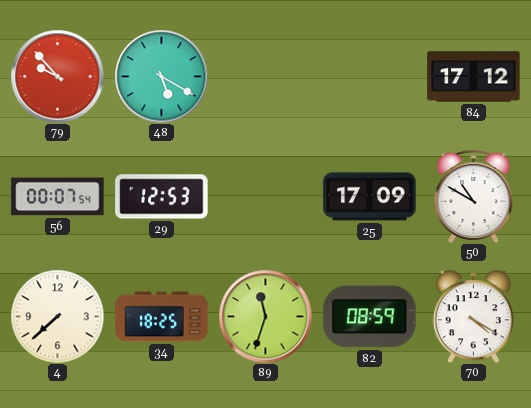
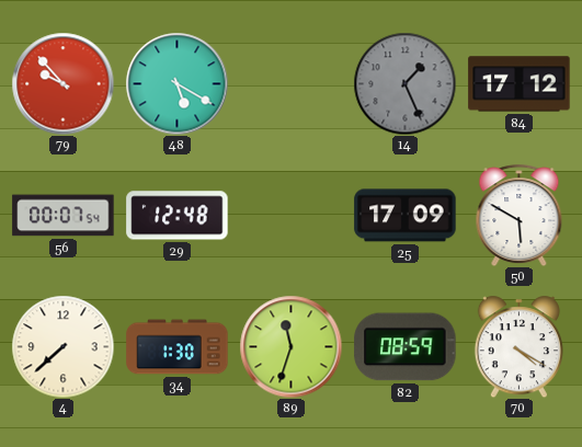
14: none -> 1:26 (404, 83)
29: 12:53 -> 12:48 (178, 216)
50: 10:50 -> 5:50 (520, 215)
34: 18:25 -> 1:30 (178, 347)
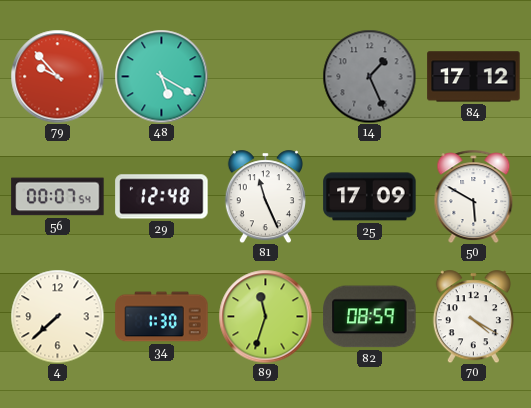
81: none -> 11:26 (265, 196)
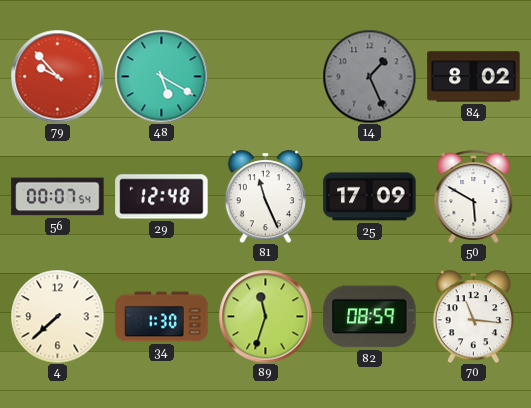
84: 17:12 -> 8:02 (474, 77)
70: 4:20 -> 11:16 (473, 316)
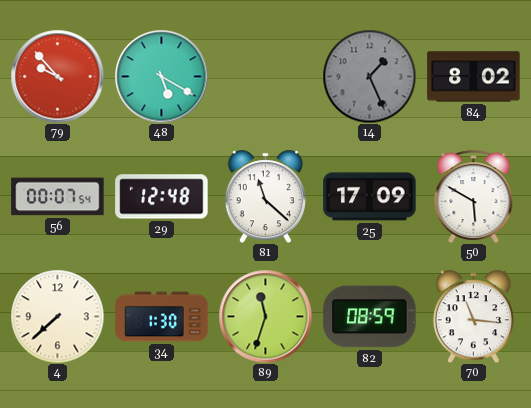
81: 11:26 -> 11:22 (265, 196)
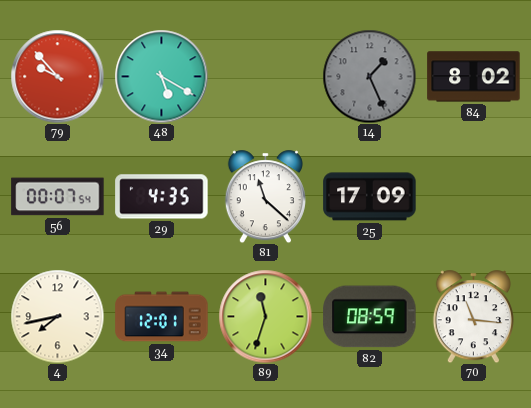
29: 12:48 -> 4:35 (162, 197)
50: 5:50 -> none (474, 196)
4: 7:38 -> 7:43 (57, 316)
34: 1:30 -> 12:01 (162, 317)
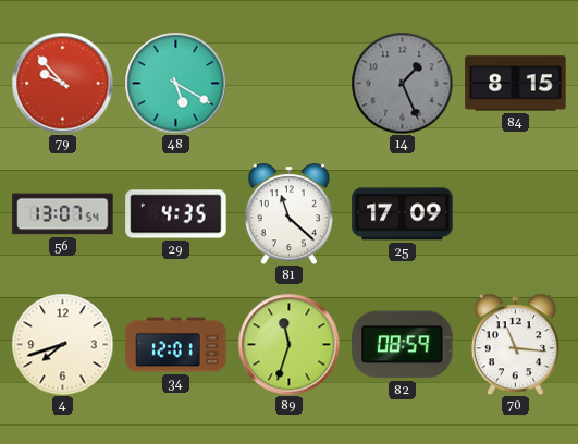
84: 8:02 -> 8:15 (516, 84)
56: 00:07 -> 13:07 (63, 214)
4: 7:43 -> 7:42 (62, 344)
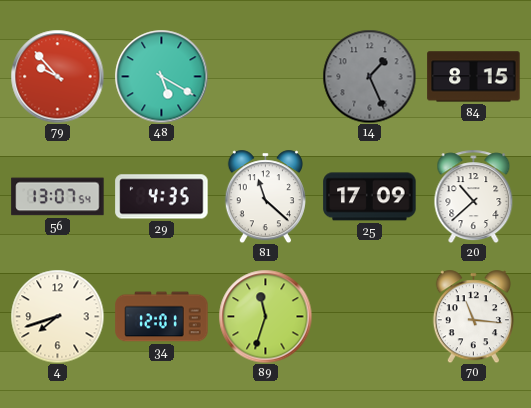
20: none -> 10:38 (474, 196)
82: 08:59 -> none (403, 345)
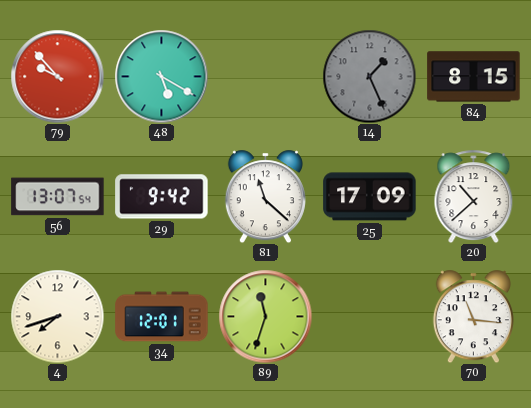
29: 4:35 -> 9:42 (162, 197)
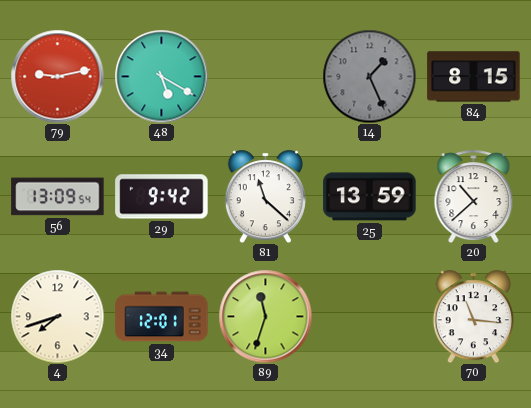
79: 9:53 -> 9:13 (57, 76)
56: 13:07 -> 13:09 (58, 197)
25: 17:09 -> 13:59 (370, 197)
